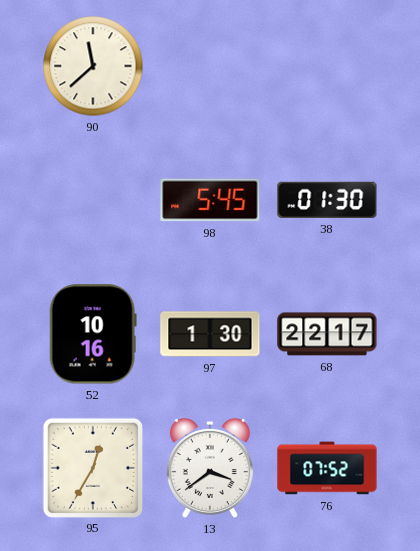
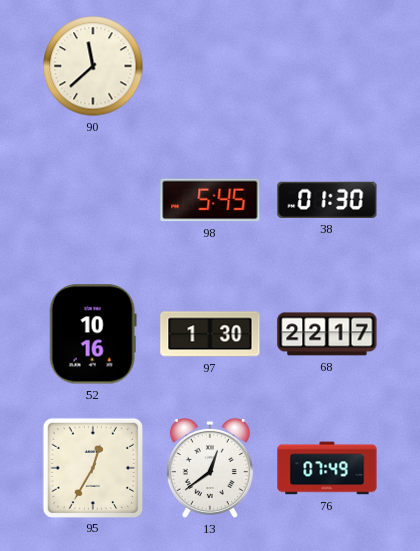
13: 3:39 -> 12:39 (210, 468)
76: 07:52 -> 07:49 (327, 468)
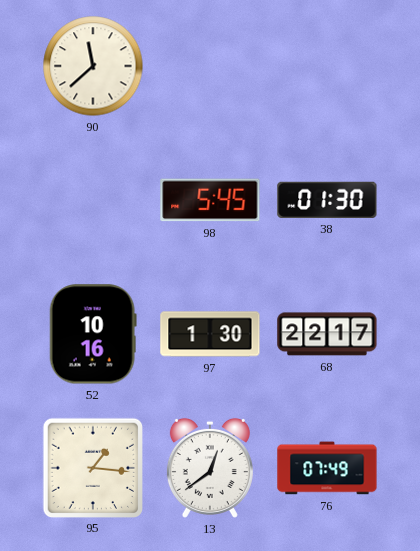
95: 12:35 -> 1:16 (92, 467)
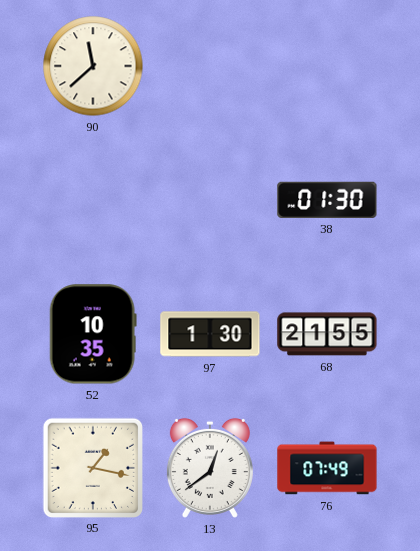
98: 5:45 -> none (210, 200)
52: 10:16 -> 10:35 (93, 334)
68: 22:17 -> 21:55 (327, 334)
95: 1:16 -> 1:17 (92, 467)
